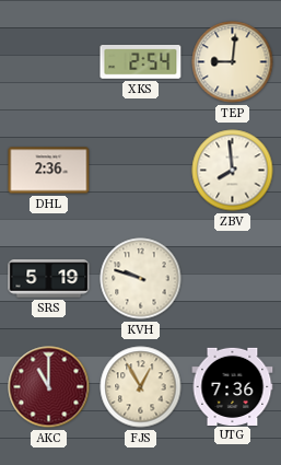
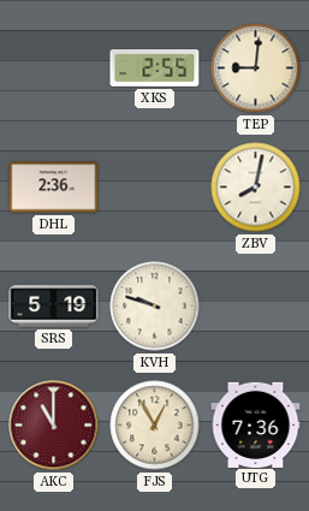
XKS: 2:54 -> 2:55 (155, 69)
ZBV: 7:59 -> 8:02 (256, 188)
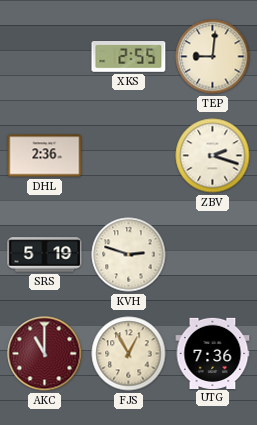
ZBV: 8:02 -> 2:18 (213, 156)
KVH: 9:48 -> 2:48 (129, 255)
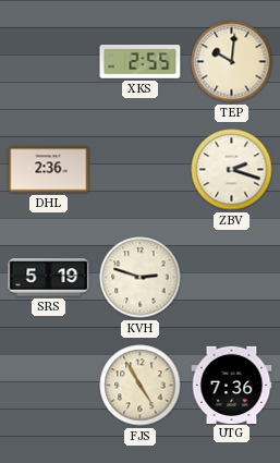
TEP: 9:01 -> 10:01 (232, 62)
AKC: 11:00 -> none (45, 354)
FJS: 12:55 -> 4:55 (141, 386)
